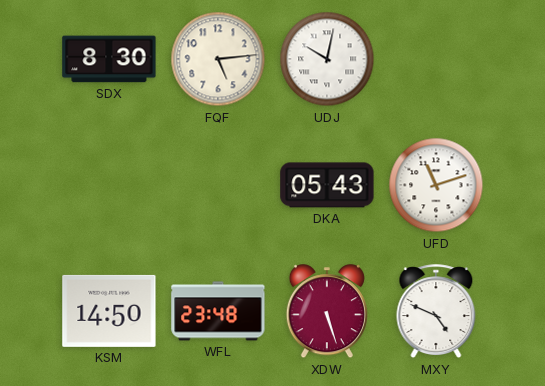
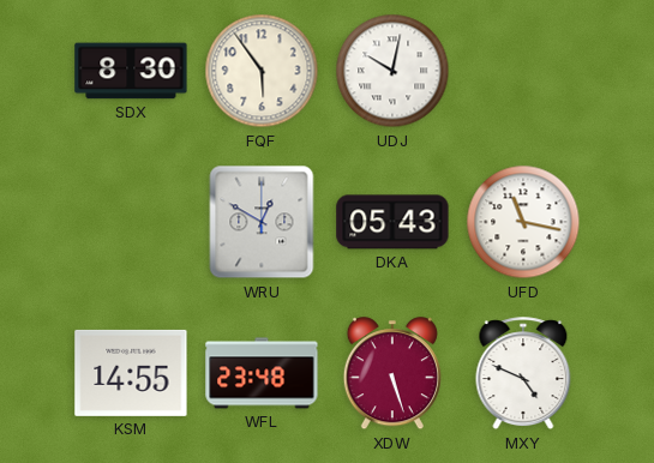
FQF: 5:14 -> 5:54 (262, 71)
WRU: none -> 12:50 (262, 222)
UFD: 11:12 -> 11:17 (523, 222)
KSM: 14:50 -> 14:55 (131, 373)
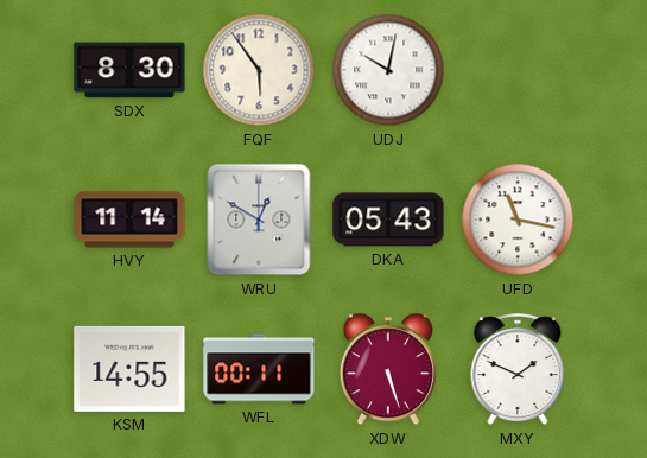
HVY: none -> 11:14 (129, 220)
WFL: 23:48 -> 00:11 (259, 369)
MXY: 4:49 -> 1:49 (518, 370)
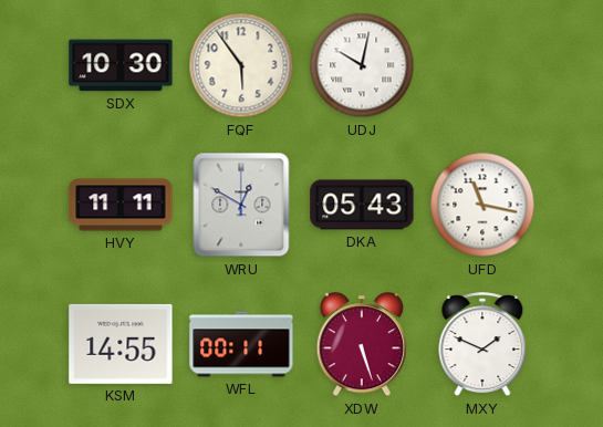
SDX: 8:30 -> 10:30 (121, 65)
HVY: 11:14 -> 11:11 (121, 205)
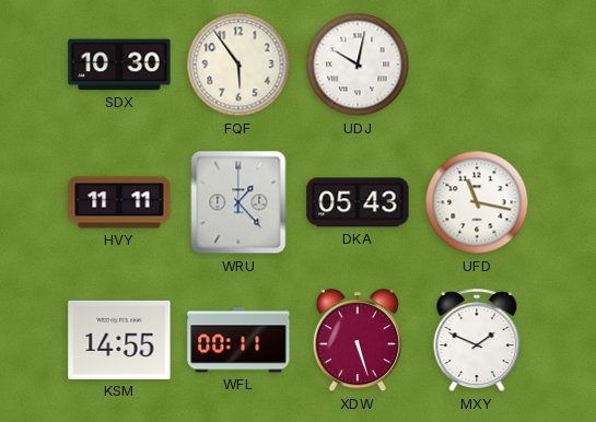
WRU: 12:50 -> 1:23 (238, 202)
